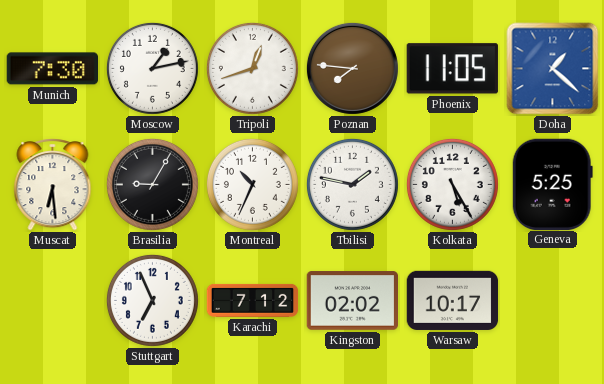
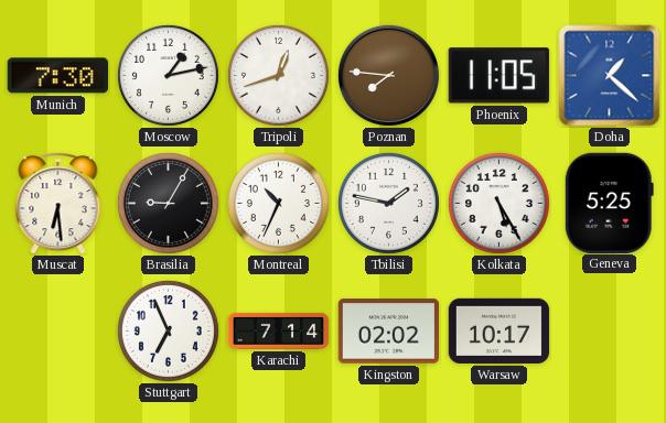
Karachi: 7:12 -> 7:14 (279, 330)
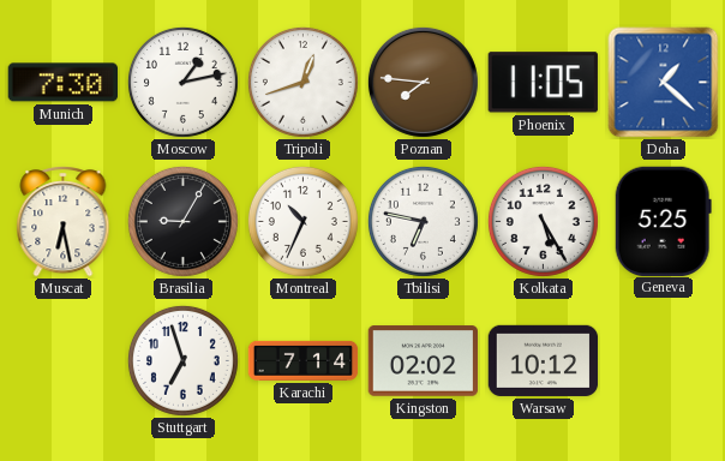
Muscat: 6:29 -> 6:28 (64, 222)
Tbilisi: 1:47 -> 6:47 (423, 221)
Stuttgart: 6:56 -> 6:57 (182, 360)
Warsaw: 10:17 -> 10:12 (544, 360)
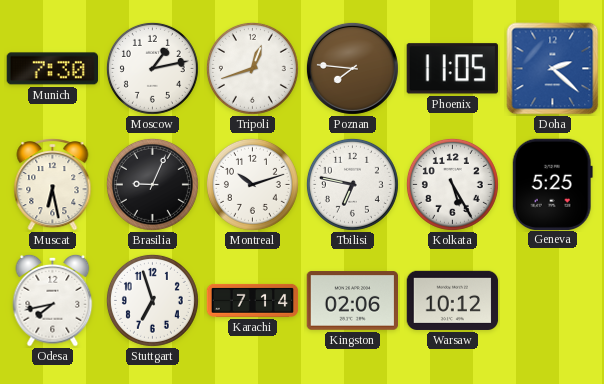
Doha: 1:22 -> 2:22 (553, 69)
Brasilia: 9:05 -> 9:04 (152, 184)
Montreal: 10:34 -> 10:12 (252, 184)
Odesa: none -> 7:43 (53, 300)
Kingston: 02:02 -> 02:06 (353, 301)
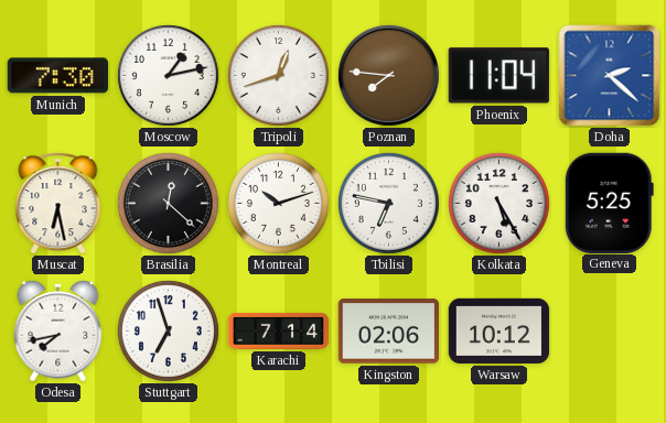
Phoenix: 11:05 -> 11:04 (498, 76)
Brasilia: 9:04 -> 12:22 (168, 203)
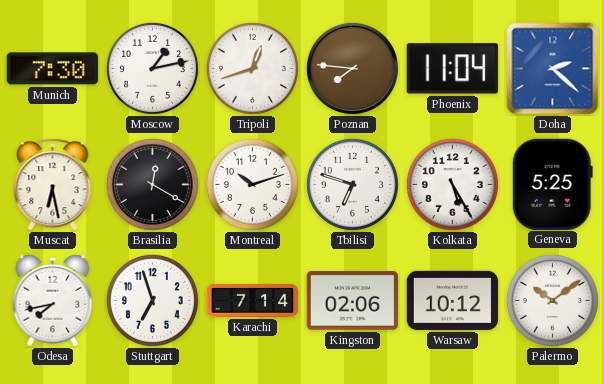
Brasilia: 12:22 -> 12:20 (152, 184)
Tbilisi: 6:47 -> 6:48 (352, 184)
Palermo: none -> 10:09 (552, 300)
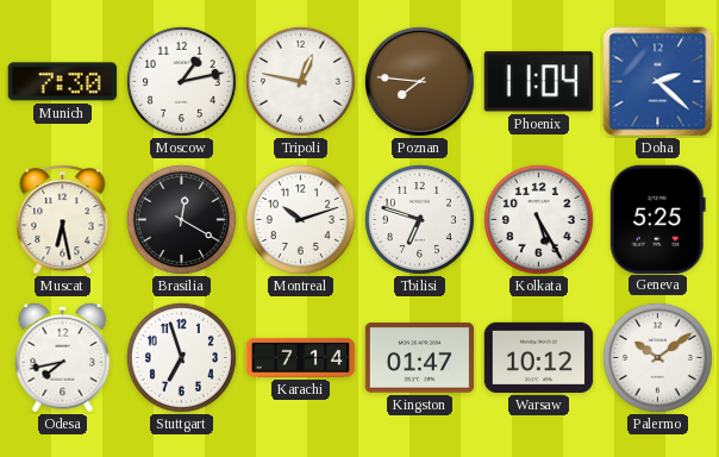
Tripoli: 12:42 -> 12:47 (300, 81)
Kingston: 02:06 -> 01:47 (420, 358)
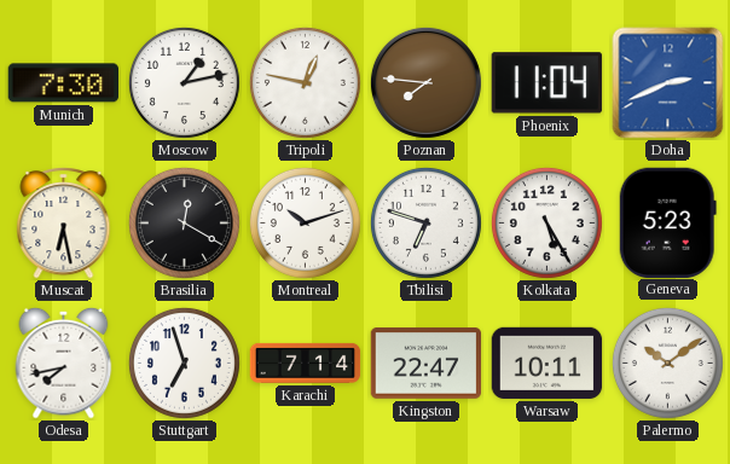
Doha: 2:22 -> 2:41 (668, 83)
Geneva: 5:25 -> 5:23 (667, 222)
Kingston: 01:47 -> 22:47 (427, 364)
Warsaw: 10:12 -> 10:11 (547, 362)
